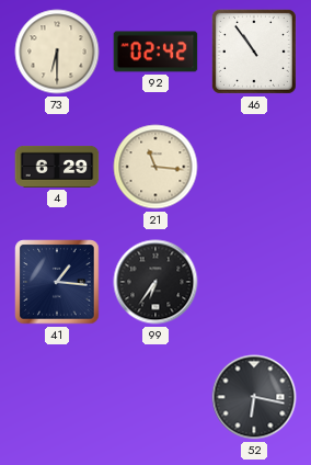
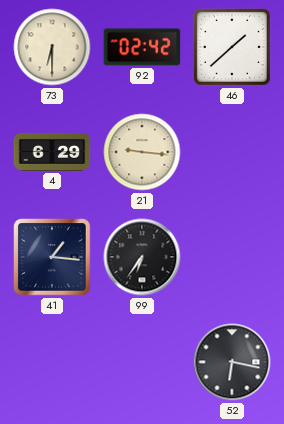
46: 10:54 -> 1:38 (232, 47)
21: 11:16 -> 9:16 (142, 152)
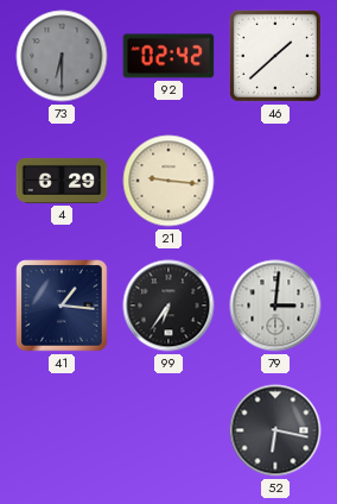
73 dial: cream -> grey (62, 56)
79: none -> 3:01 (275, 305)
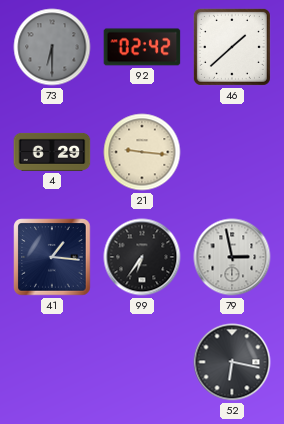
79: 3:01 -> 2:58 (232, 257)
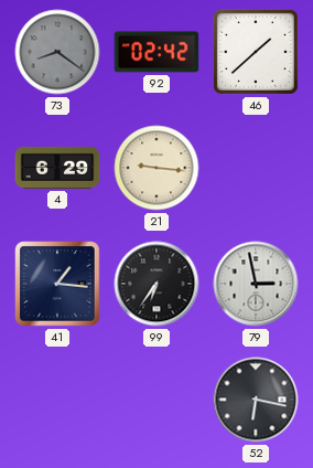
73: 6:30 -> 8:21 (57, 52)
